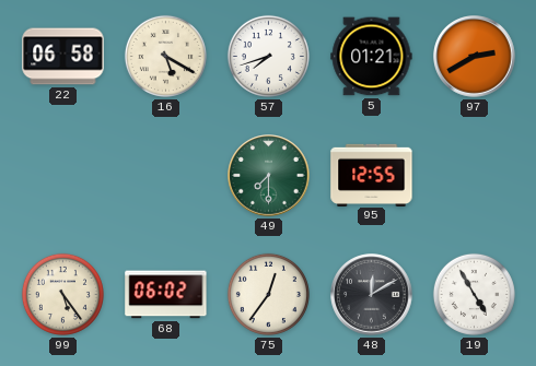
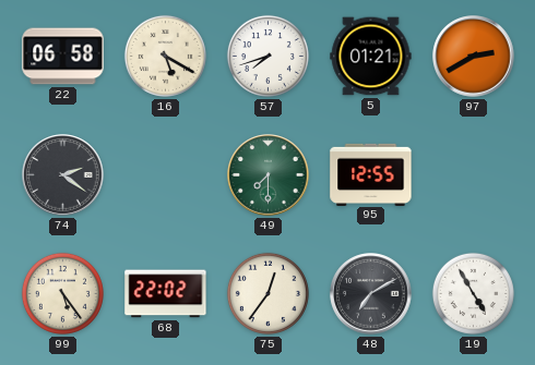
74: none -> 2:21 (63, 175)
68: 06:02 -> 22:02 (166, 294)
48: 12:10 -> 7:10 (371, 294)
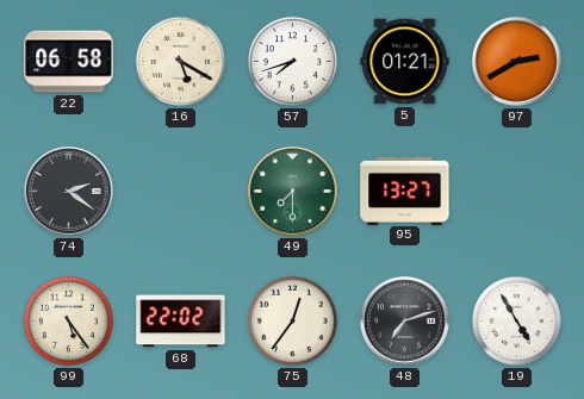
95: 12:55 -> 13:27 (405, 191)
48: 7:10 -> 7:12 (405, 322)
